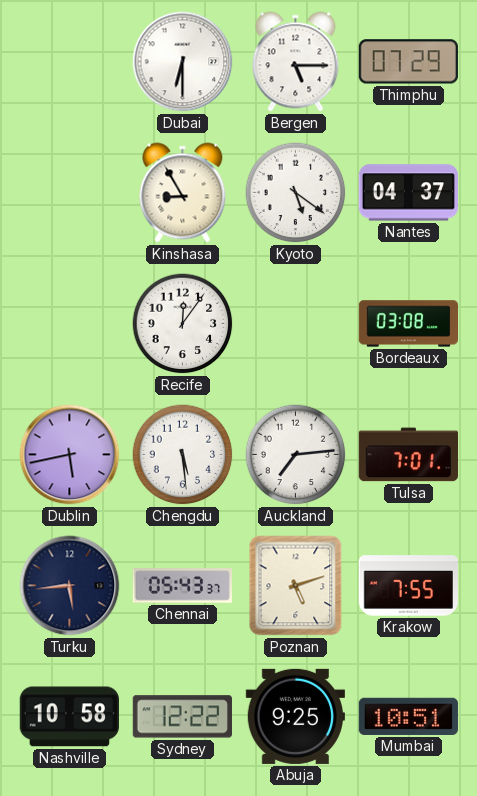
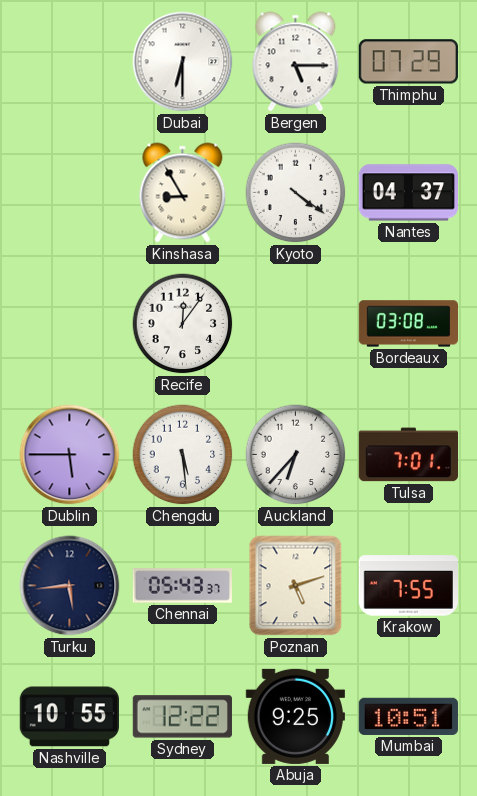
Kyoto: 5:21 -> 4:21 (296, 193)
Dublin: 5:43 -> 5:45 (70, 455)
Auckland: 7:14 -> 6:37 (296, 455)
Nashville: 10:58 -> 10:55 (69, 717)
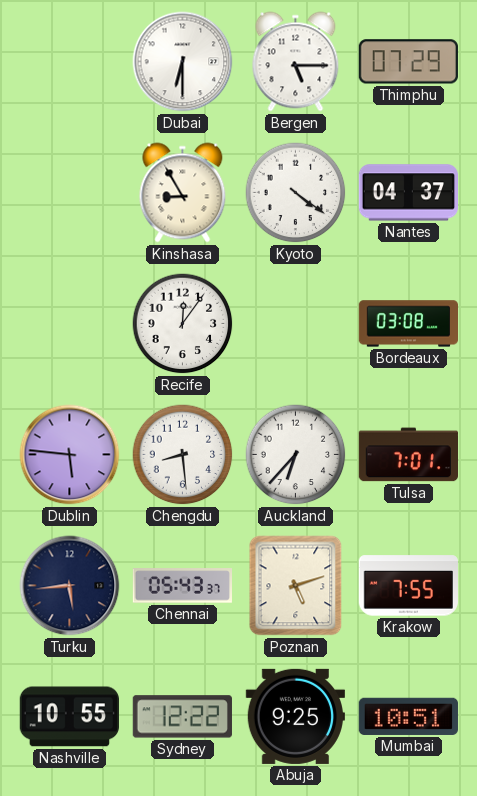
Dublin: 5:45 -> 5:46 (70, 455)
Chengdu: 5:29 -> 8:29 (183, 455)
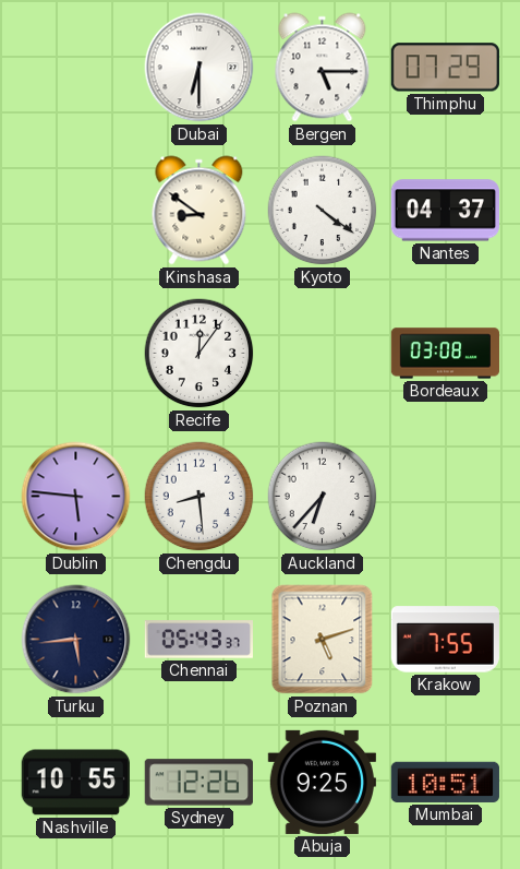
Kinshasa: 8:55 -> 8:51 (199, 211)
Tulsa: 7:01 -> none (408, 455)
Sydney: 12:22 -> 12:26 (198, 783)
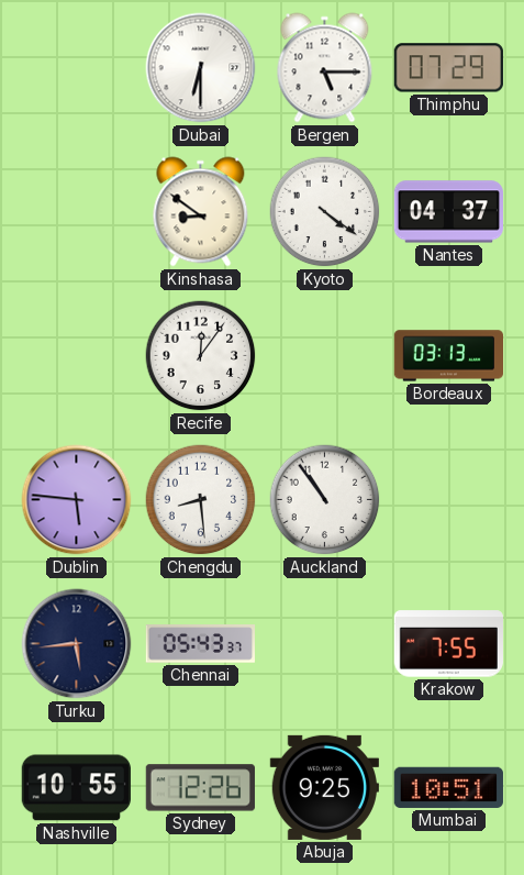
Bordeaux: 03:08 -> 03:13 (448, 356)
Auckland: 6:37 -> 10:54 (325, 500)
Poznan: 5:12 -> none (323, 640)
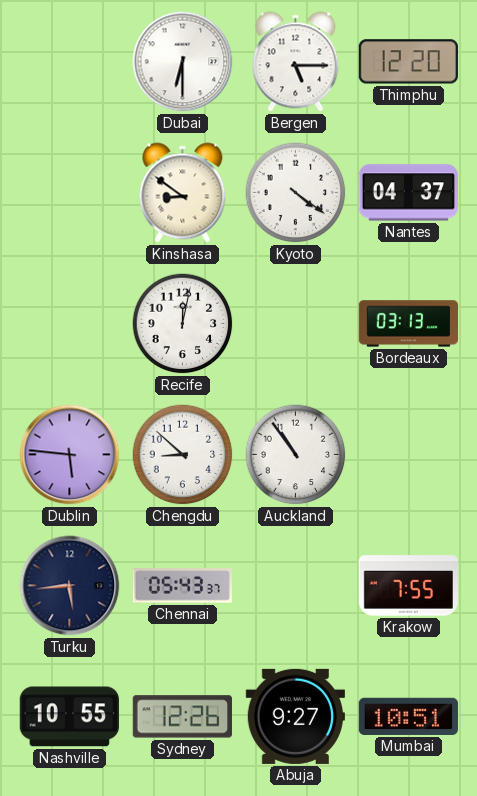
Thimphu: 07:29 -> 12:20 (408, 62)
Recife: 12:06 -> 12:02 (183, 324)
Chengdu: 8:29 -> 8:52 (183, 455)
Abuja: 9:25 -> 9:27 (295, 716)
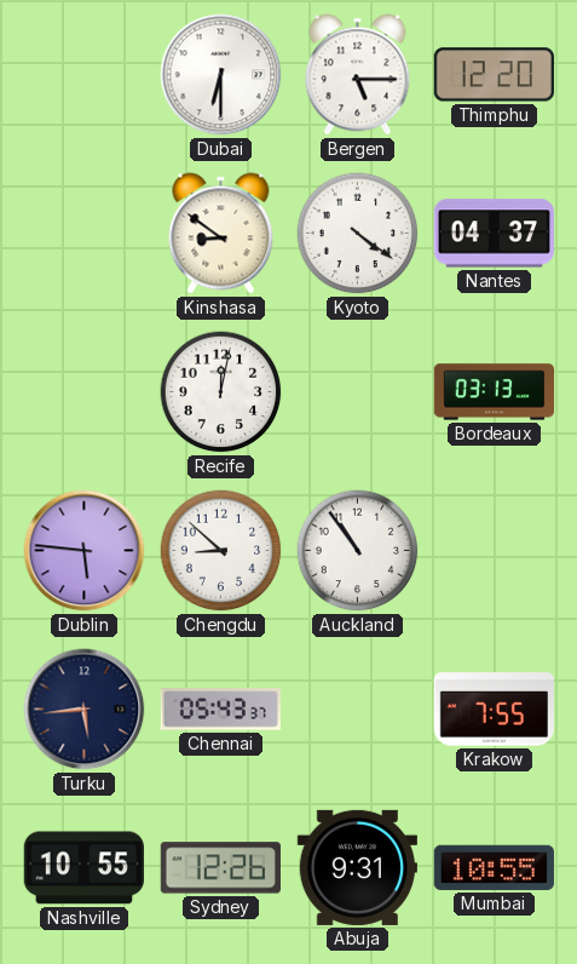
Abuja: 9:27 -> 9:31 (357, 867)
Mumbai: 10:51 -> 10:55 (494, 867)
